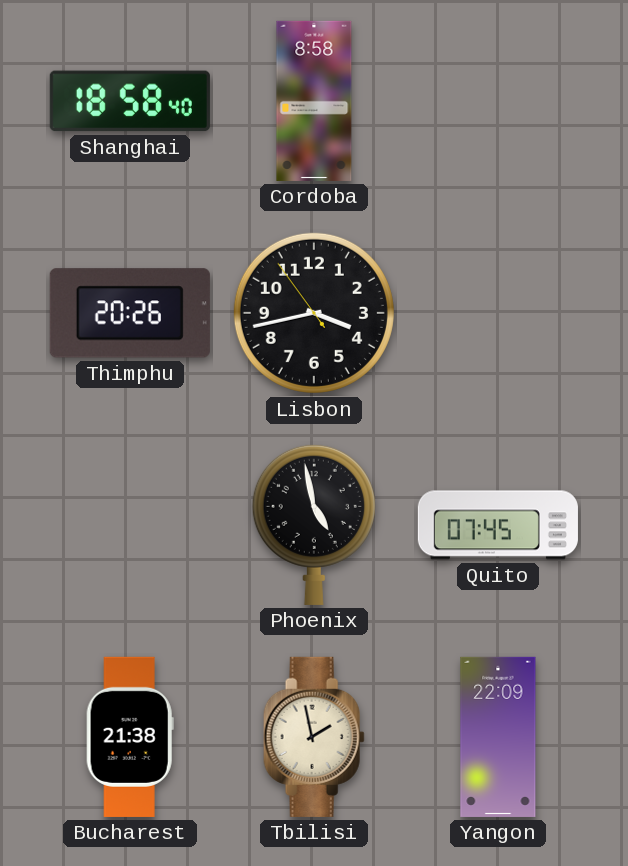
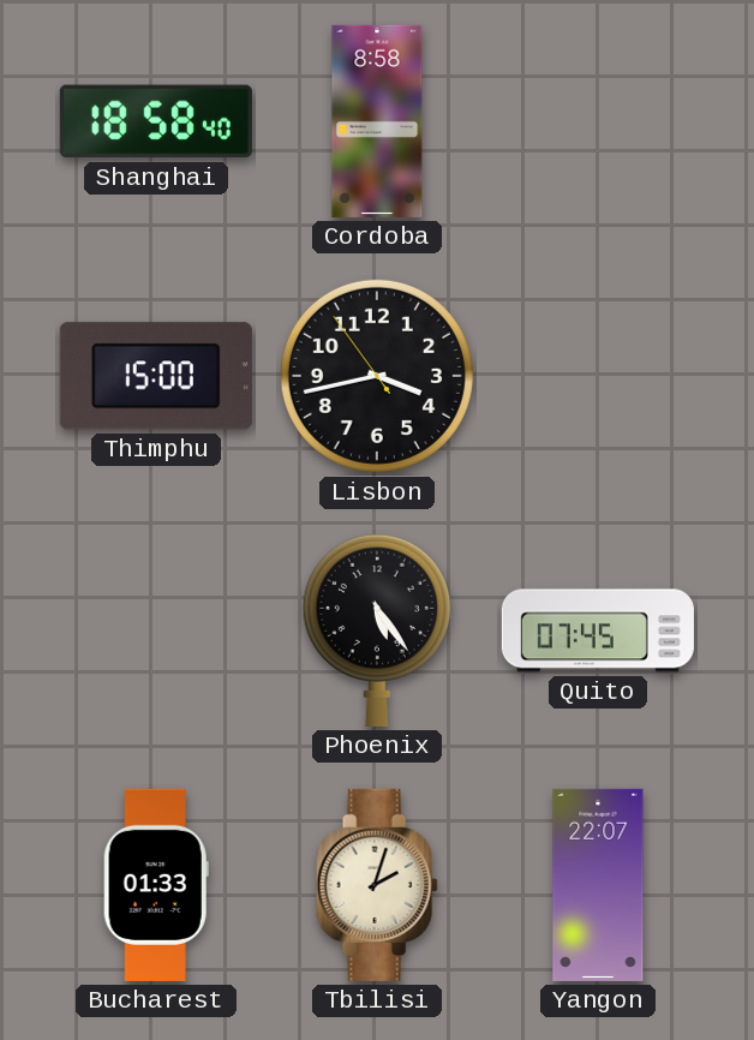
Thimphu: 20:26 -> 15:00 (156, 376)
Phoenix: 4:58 -> 5:24 (377, 629)
Bucharest: 21:38 -> 01:33 (156, 885)
Tbilisi: 1:58 -> 2:03 (377, 885)
Yangon: 22:09 -> 22:07 (598, 885)
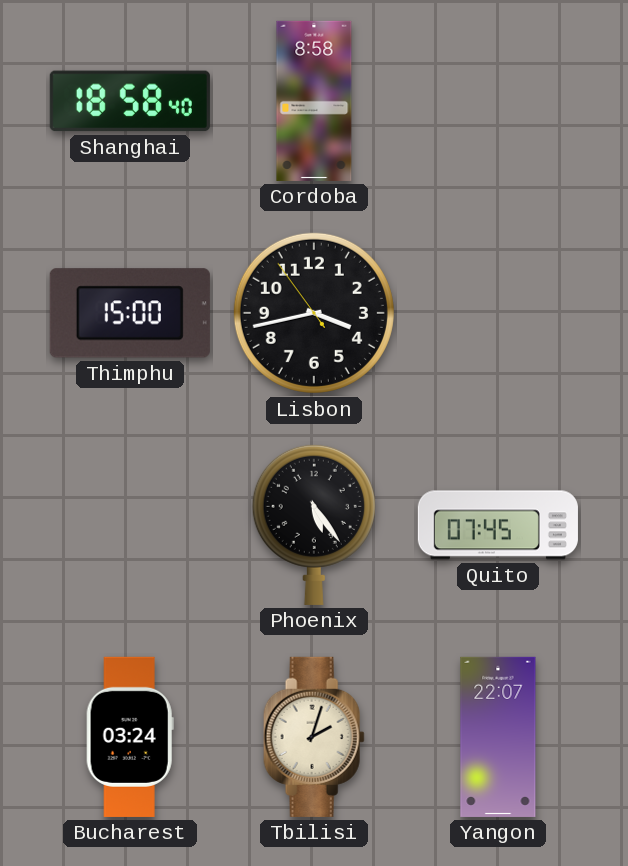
Bucharest: 01:33 -> 03:24 (130, 737)
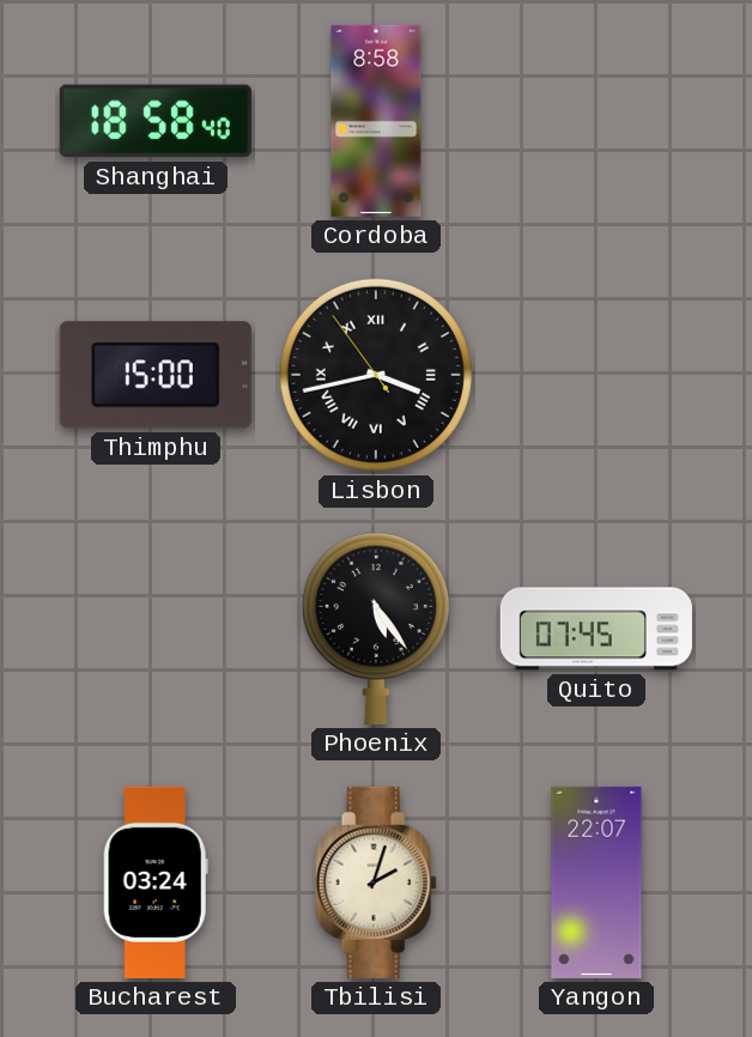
Lisbon numerals: Arabic -> Roman (376, 375)
